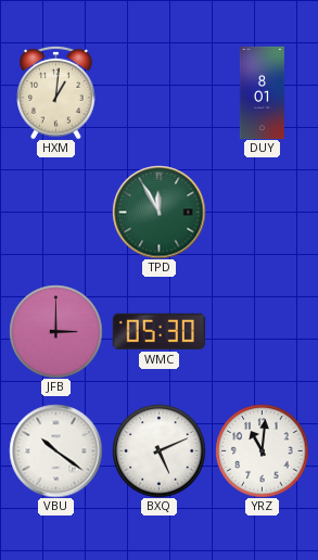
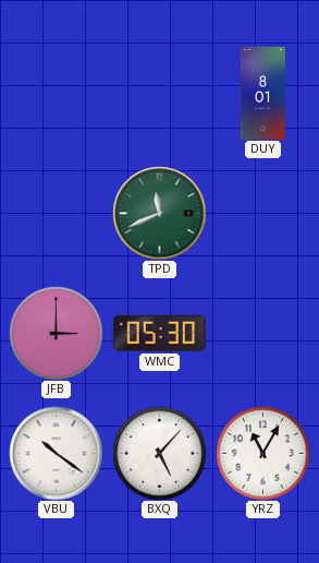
HXM: 1:01 -> none (56, 92)
TPD: 11:55 -> 11:41 (159, 213)
BXQ: 5:11 -> 5:07 (159, 453)
YRZ: 11:01 -> 11:05 (262, 453)
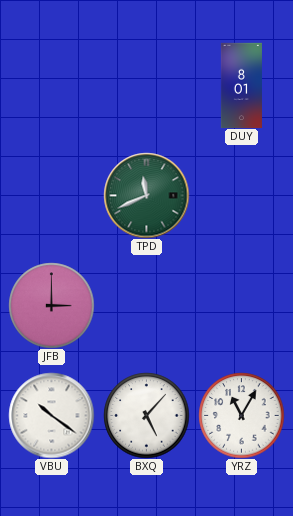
WMC: 05:30 -> none (159, 333)
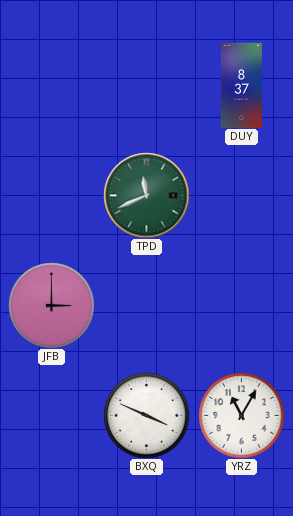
DUY: 8:01 -> 8:37 (241, 85)
VBU: 10:21 -> none (51, 415)
BXQ: 5:07 -> 3:49 (146, 415)
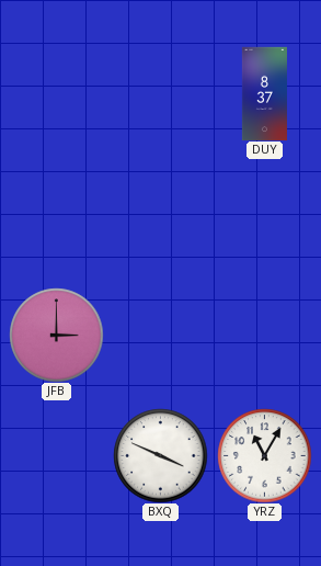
TPD: 11:41 -> none (146, 195)
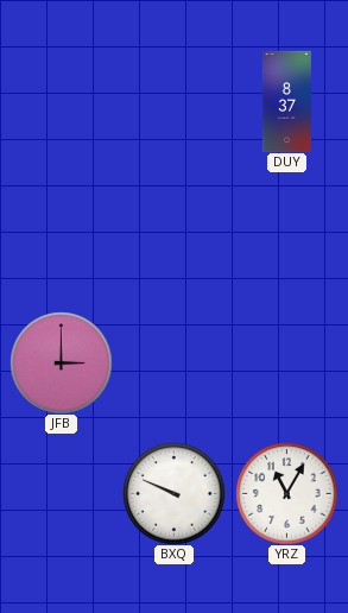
BXQ: 3:49 -> 9:49 (173, 493)
